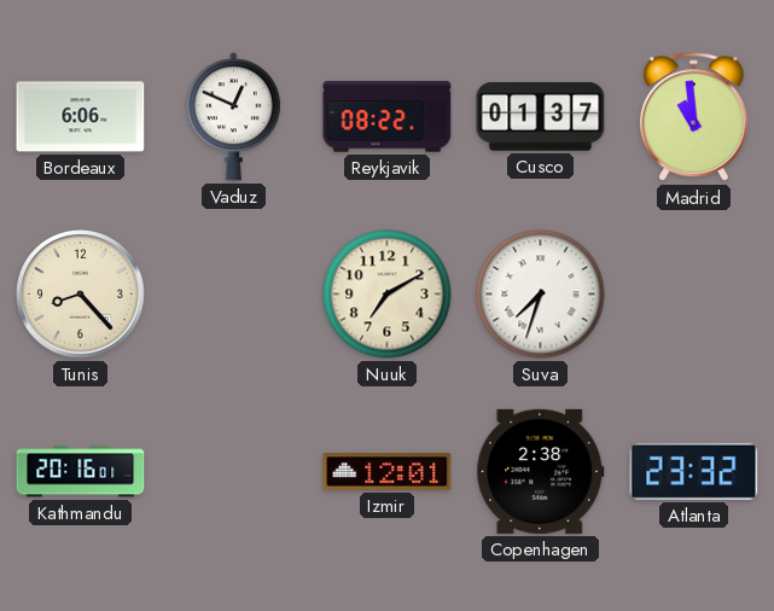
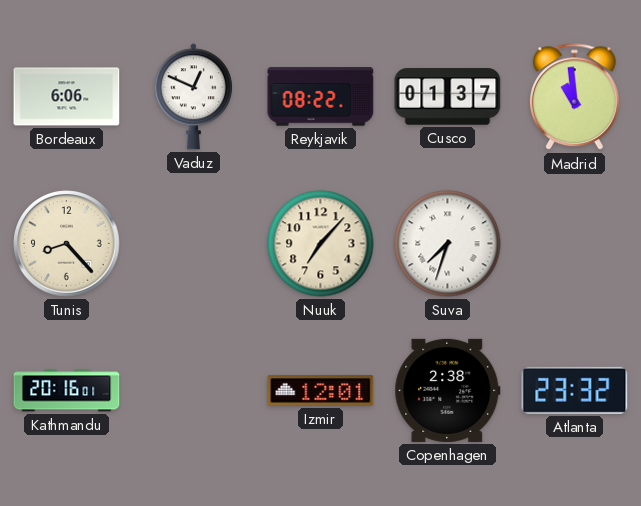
Nuuk: 7:10 -> 7:07 (321, 244)
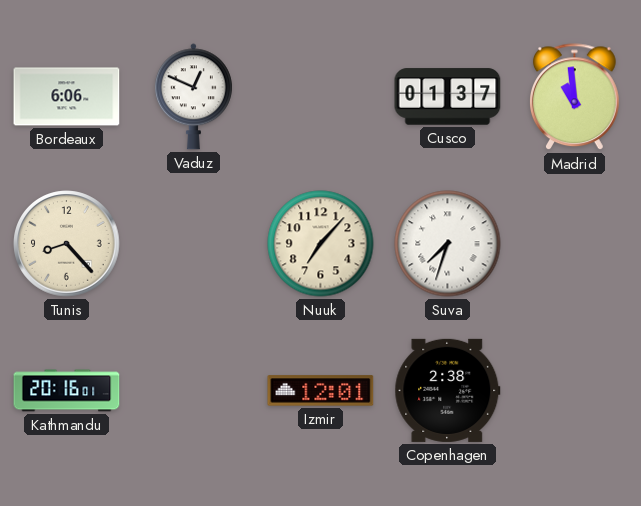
Reykjavik: 08:22 -> none (321, 97)
Atlanta: 23:32 -> none (575, 390)
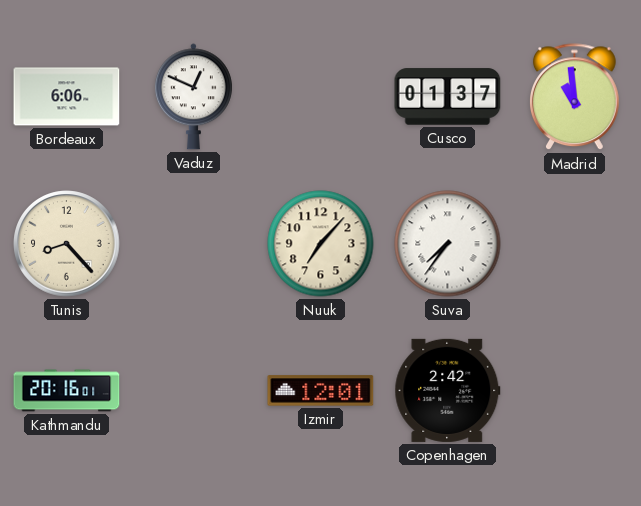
Suva: 7:33 -> 7:36 (448, 244)
Copenhagen: 2:38 -> 2:42 (448, 390)
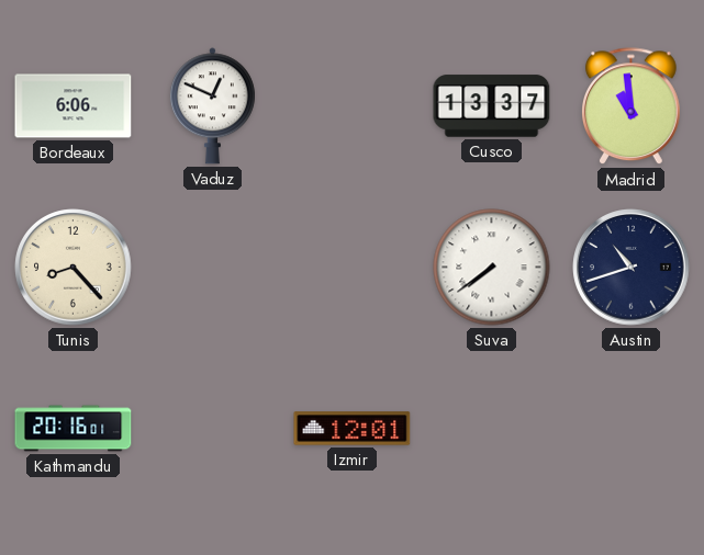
Cusco: 01:37 -> 13:37 (492, 106)
Nuuk: 7:07 -> none (321, 244)
Suva: 7:36 -> 7:39 (492, 268)
Austin: none -> 10:42 (632, 268)
Copenhagen: 2:42 -> none (448, 390)
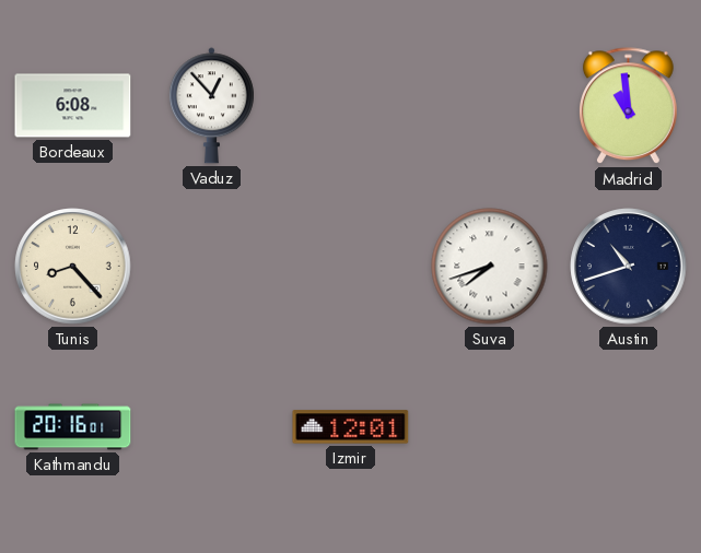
Bordeaux: 6:06 -> 6:08 (73, 106)
Vaduz: 12:49 -> 12:53 (211, 106)
Cusco: 13:37 -> none (492, 106)
Suva: 7:39 -> 7:42 (490, 267)
